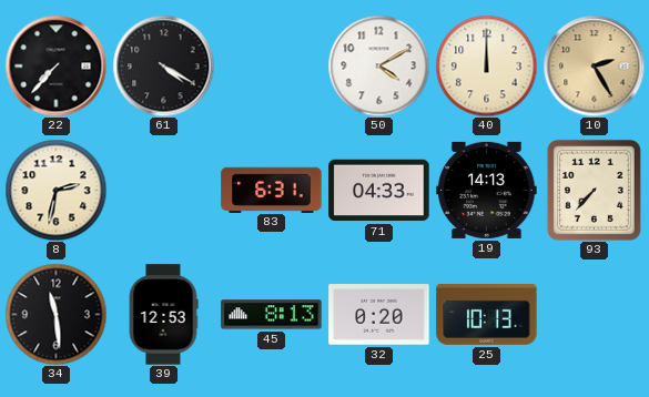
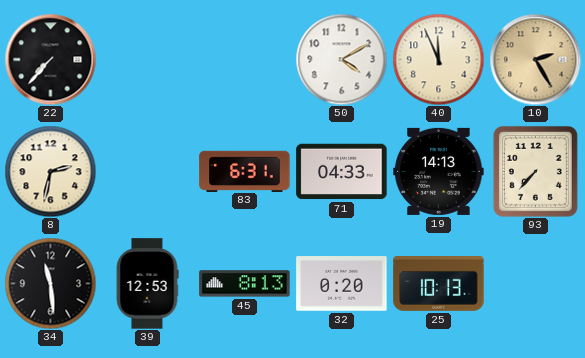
61: 4:20 -> none (163, 65)
40: 12:00 -> 11:56 (438, 59)
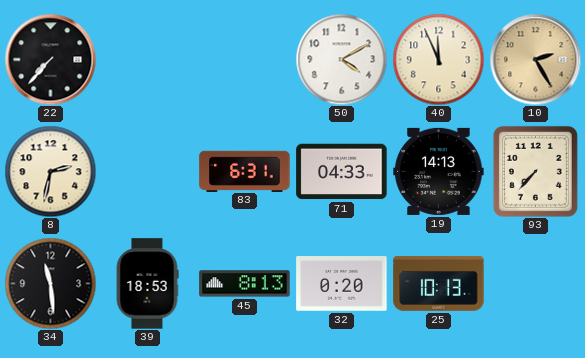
39: 12:53 -> 18:53 (147, 284)
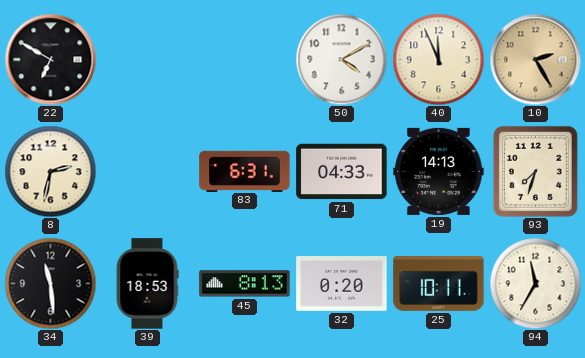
22: 7:37 -> 6:50 (50, 59)
93: 7:37 -> 7:33 (535, 171)
25: 10:13 -> 10:11 (439, 284)
94: none -> 11:35 (535, 283)
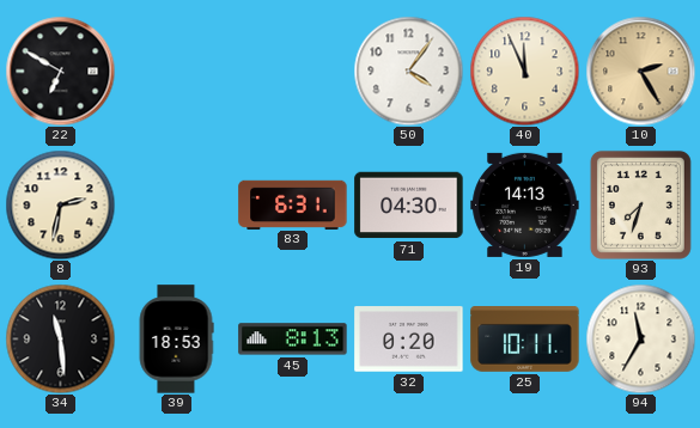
50: 4:10 -> 4:06 (408, 71)
71: 04:33 -> 04:30 (409, 206)
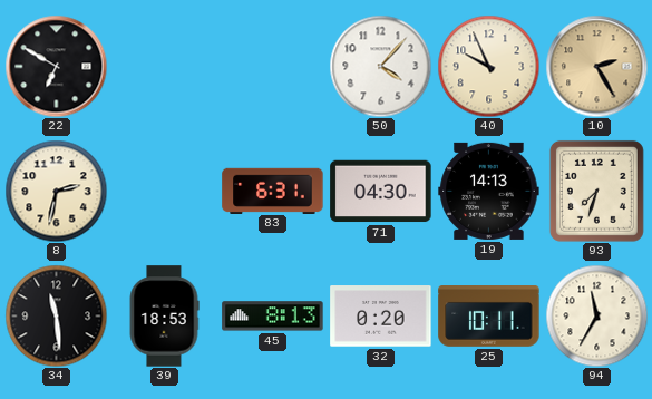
50: 4:06 -> 4:07 (380, 66)
40: 11:56 -> 9:56 (488, 66)
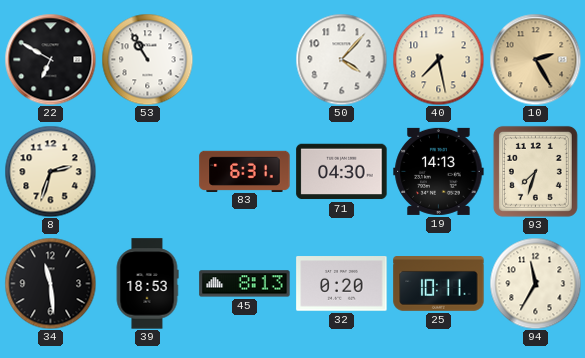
53: none -> 10:55 (147, 59)
40: 9:56 -> 7:28 (438, 59)
8: 2:32 -> 2:33 (50, 171)
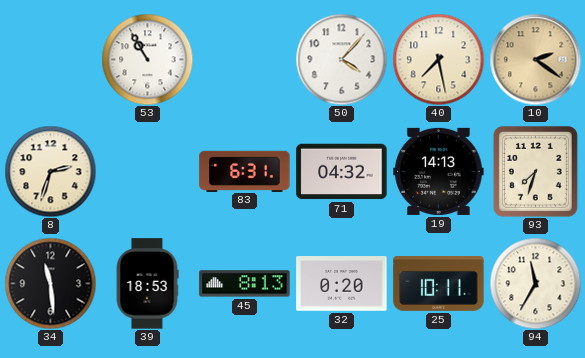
22: 6:50 -> none (50, 59)
10: 2:25 -> 2:21 (535, 59)
71: 04:30 -> 04:32 (342, 172)
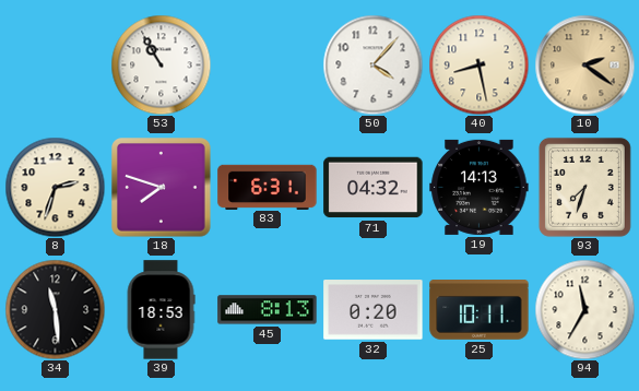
40: 7:28 -> 8:28 (478, 64)
18: none -> 7:48 (162, 188)
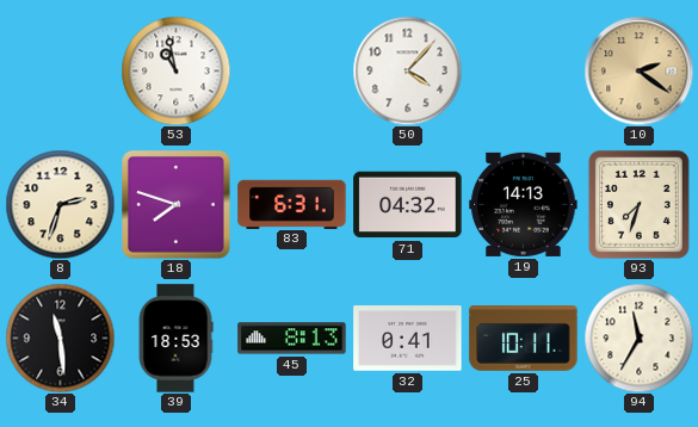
53: 10:55 -> 10:58 (175, 70)
40: 8:28 -> none (478, 64)
32: 0:20 -> 0:41 (408, 339)
